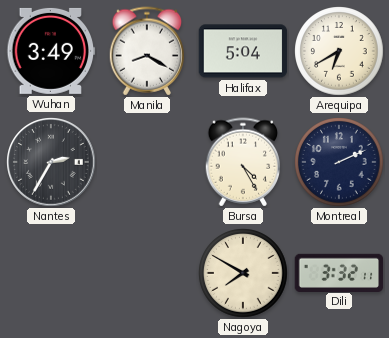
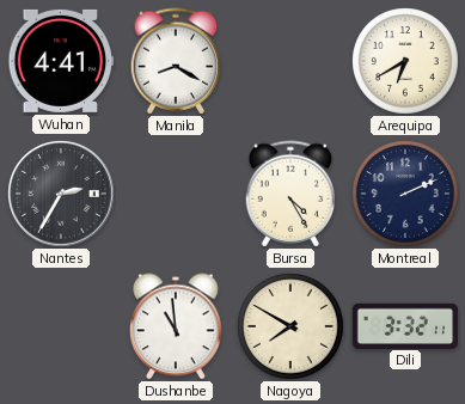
Wuhan: 3:49 -> 4:41 (61, 61)
Halifax: 5:04 -> none (243, 51)
Dushanbe: none -> 10:59 (176, 326)
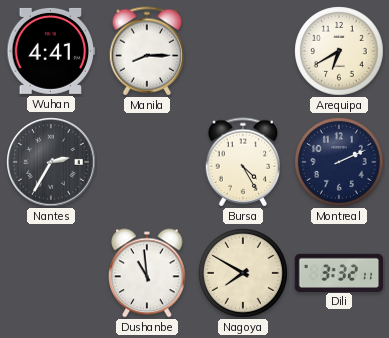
Manila: 8:20 -> 8:15 (147, 51)
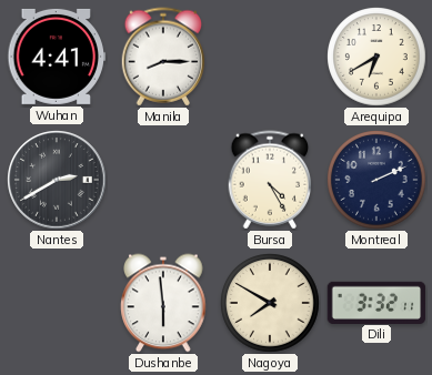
Nantes: 2:35 -> 2:40 (57, 180)
Dushanbe: 10:59 -> 5:59 (163, 303)
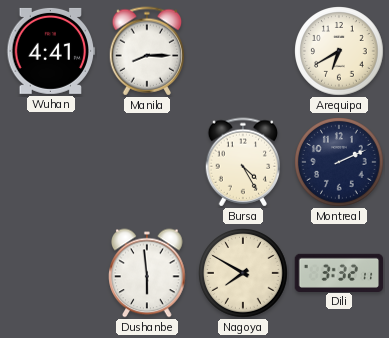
Nantes: 2:40 -> none (57, 180)
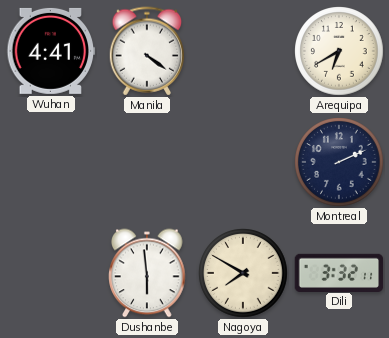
Manila: 8:15 -> 4:21 (147, 51)
Bursa: 4:25 -> none (243, 162)
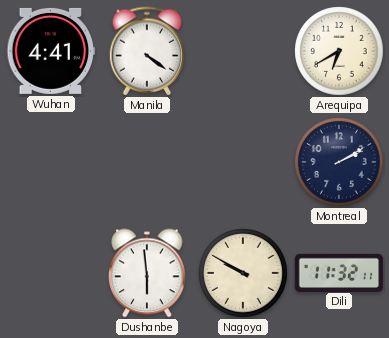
Montreal: 2:11 -> 2:10 (339, 162)
Nagoya: 7:50 -> 9:50 (243, 273)
Dili: 3:32 -> 11:32 (339, 272)
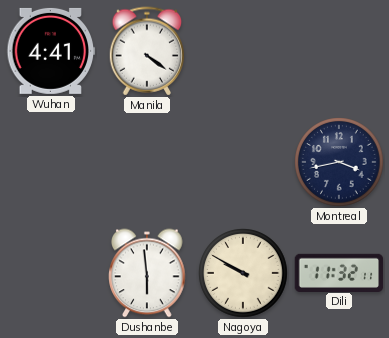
Arequipa: 6:40 -> none (339, 51)
Montreal: 2:10 -> 3:43 (339, 162)
